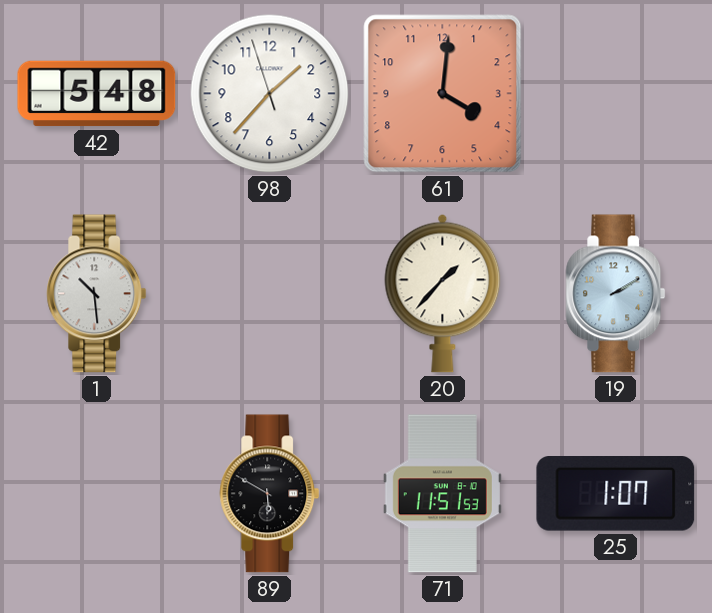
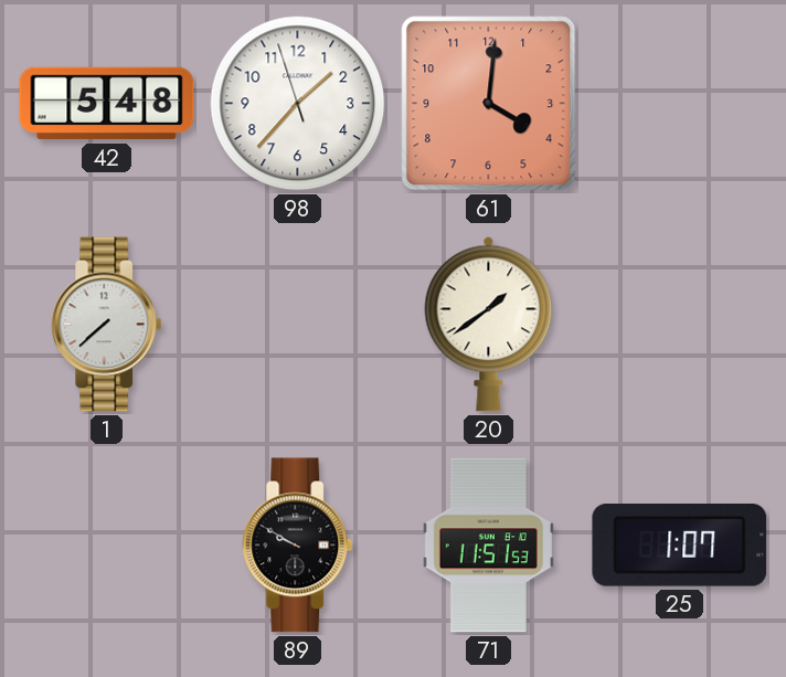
1: 10:29 -> 7:38 (107, 325)
20: 1:37 -> 1:39 (489, 324)
19: 2:10 -> none (616, 294)
89: 5:50 -> 9:50 (298, 546)
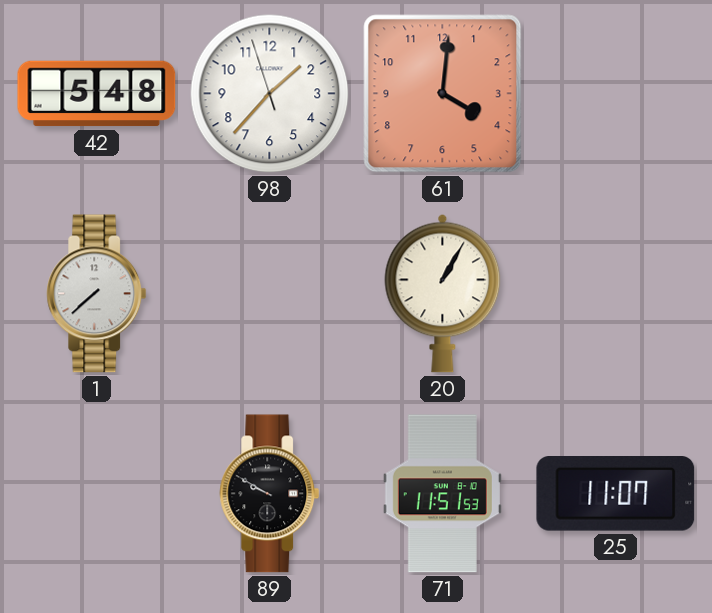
20: 1:39 -> 1:05 (443, 293)
25: 1:07 -> 11:07 (616, 494)
